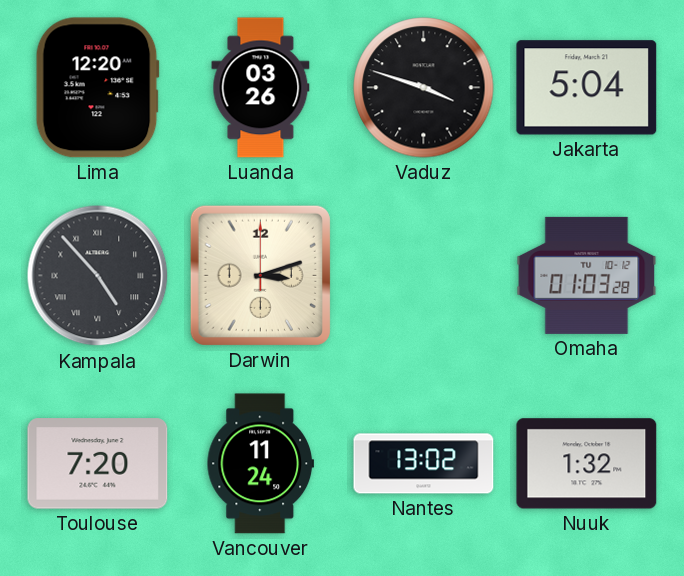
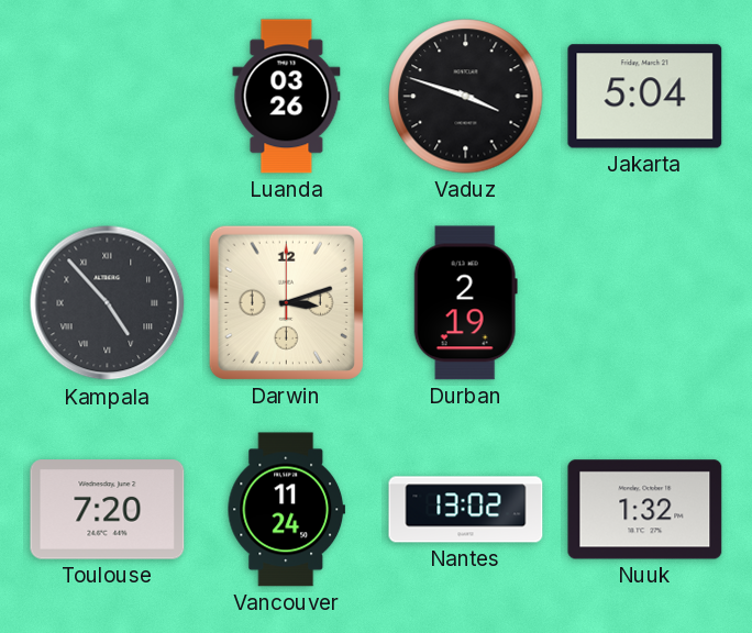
Lima: 12:20 -> none (97, 88)
Durban: none -> 2:19 (465, 303)
Omaha: 01:03 -> none (587, 275)
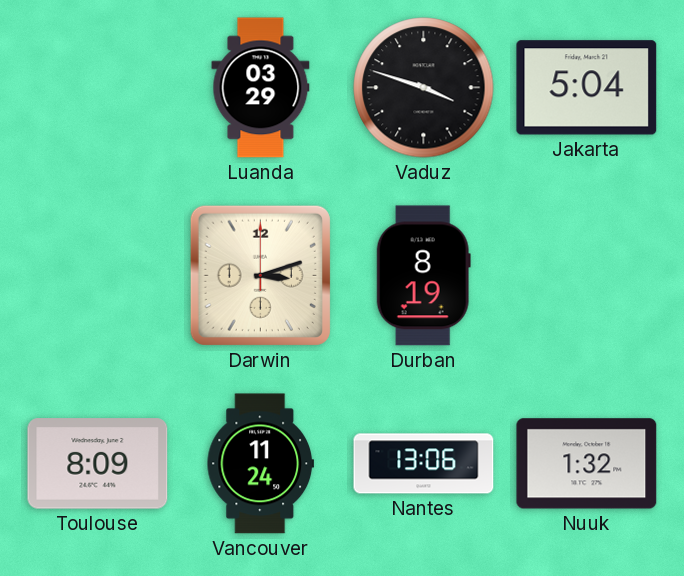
Luanda: 03:26 -> 03:29 (261, 88)
Kampala: 4:53 -> none (108, 303)
Durban: 2:19 -> 8:19 (423, 276)
Toulouse: 7:20 -> 8:09 (98, 464)
Nantes: 13:02 -> 13:06 (424, 464)
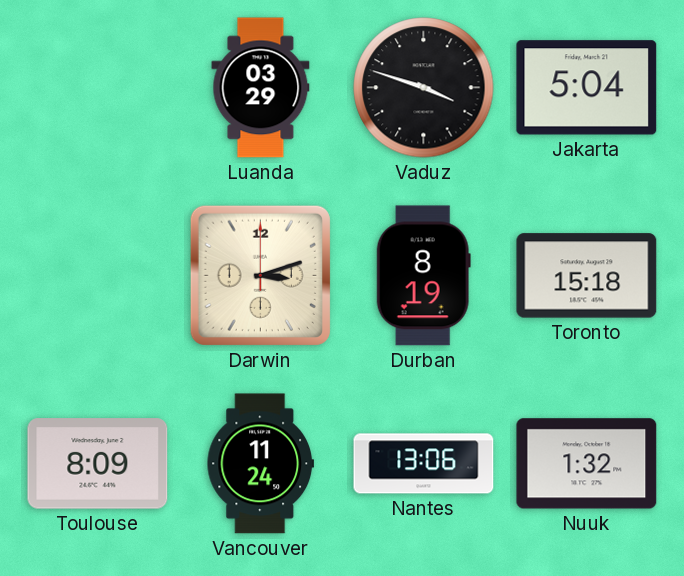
Toronto: none -> 15:18 (587, 276)
